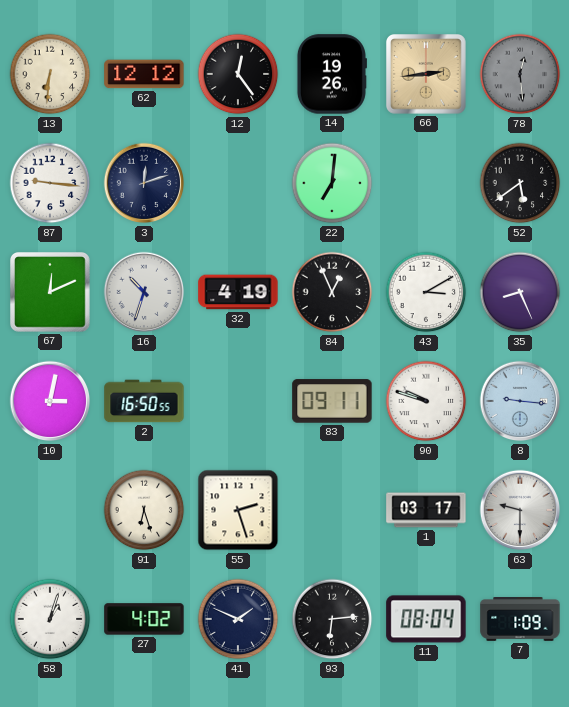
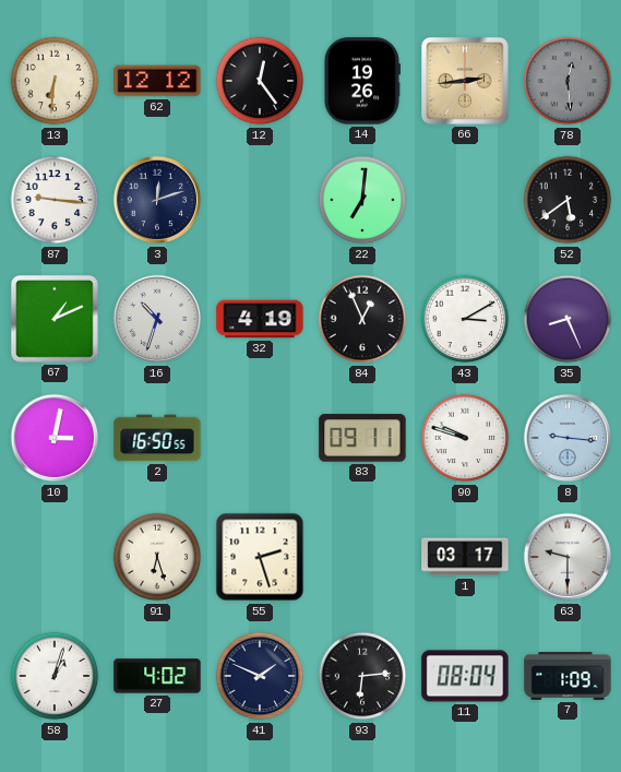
67: 12:11 -> 1:11 (55, 319)
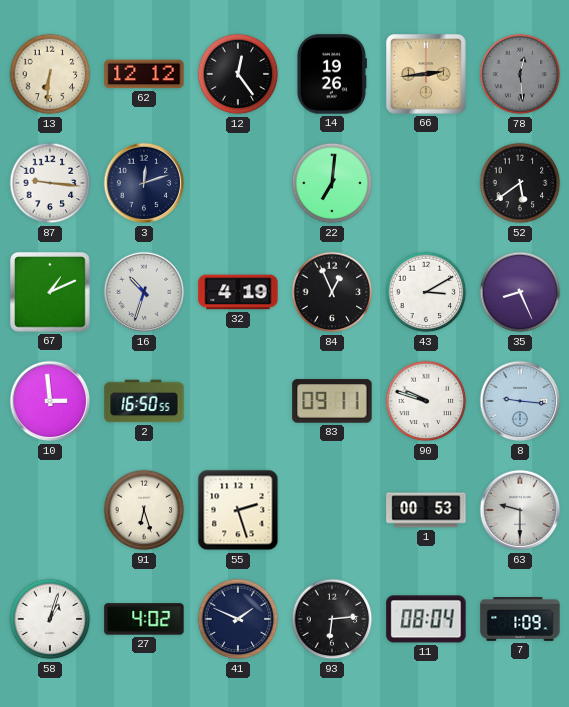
10: 3:02 -> 2:59 (50, 401)
1: 03:17 -> 00:53 (426, 510)
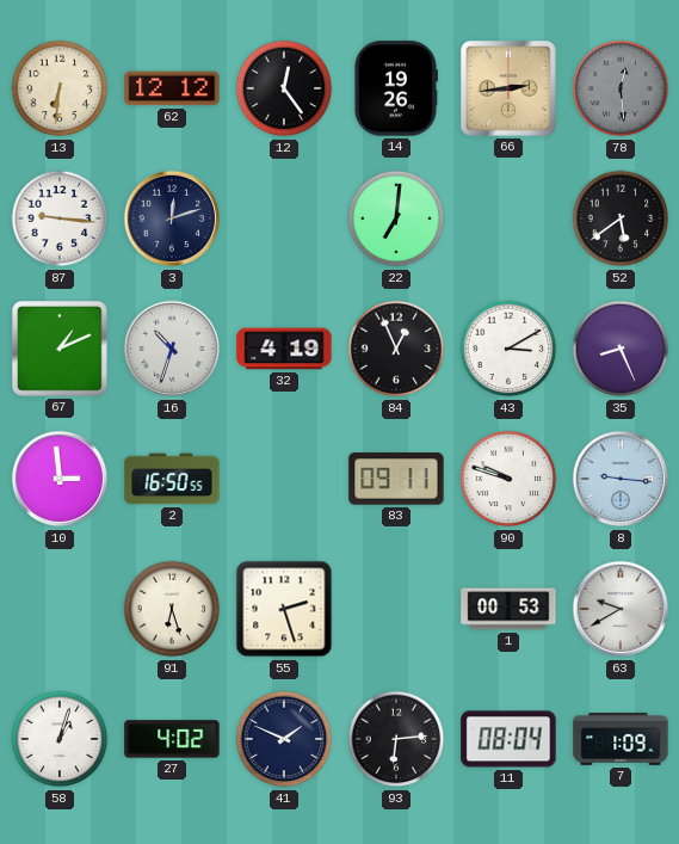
63: 9:30 -> 9:40 (621, 609)
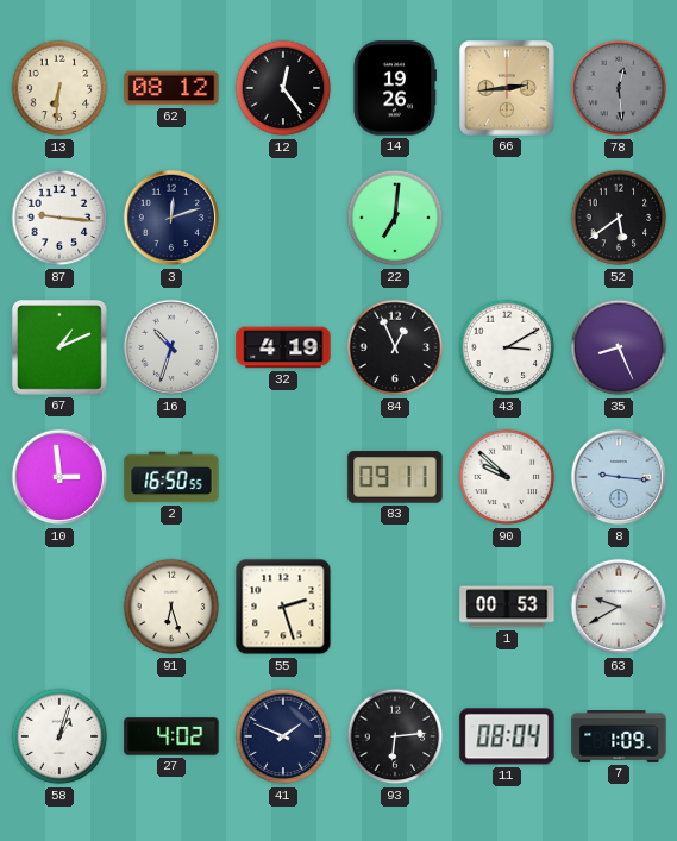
62: 12:12 -> 08:12 (171, 88)
90: 9:48 -> 9:52 (507, 477)
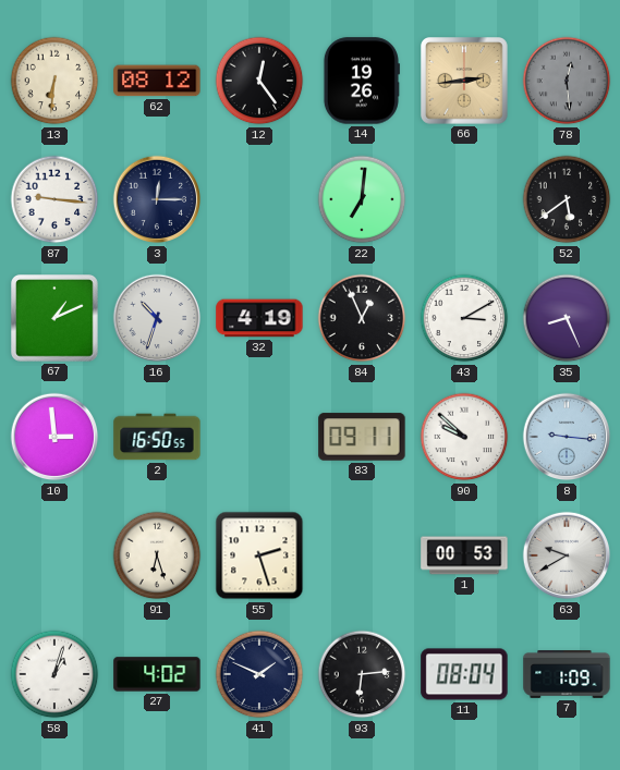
3: 12:12 -> 12:15 (157, 199)
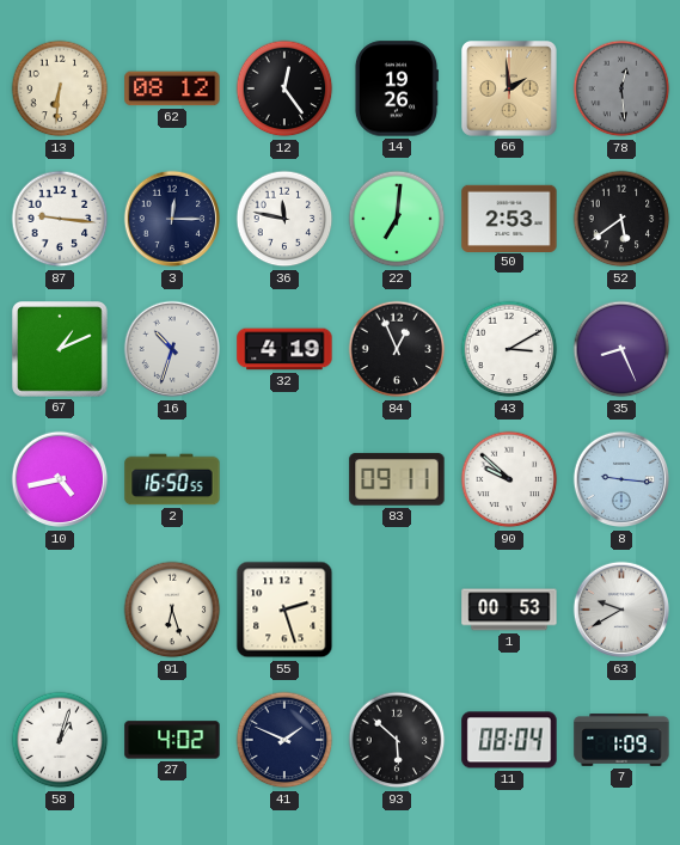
66: 2:44 -> 1:59 (509, 88)
36: none -> 11:47 (284, 219)
50: none -> 2:53 (509, 218)
10: 2:59 -> 4:43 (60, 479)
93: 6:14 -> 5:52 (397, 740)
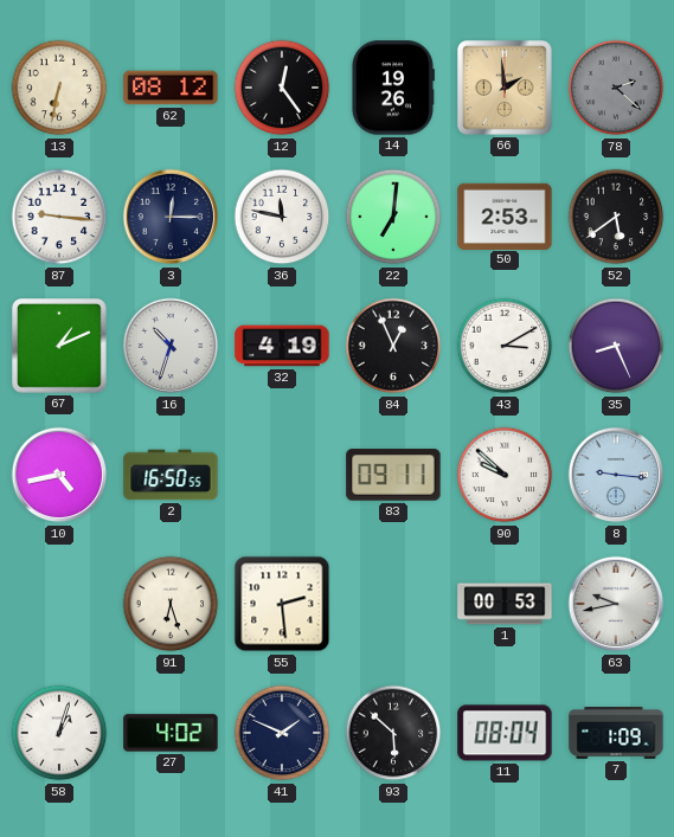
13: 6:31 -> 6:32 (59, 88)
78: 12:29 -> 2:22 (616, 88)
55: 2:27 -> 2:29 (282, 604)
63: 9:40 -> 9:43 (616, 604)
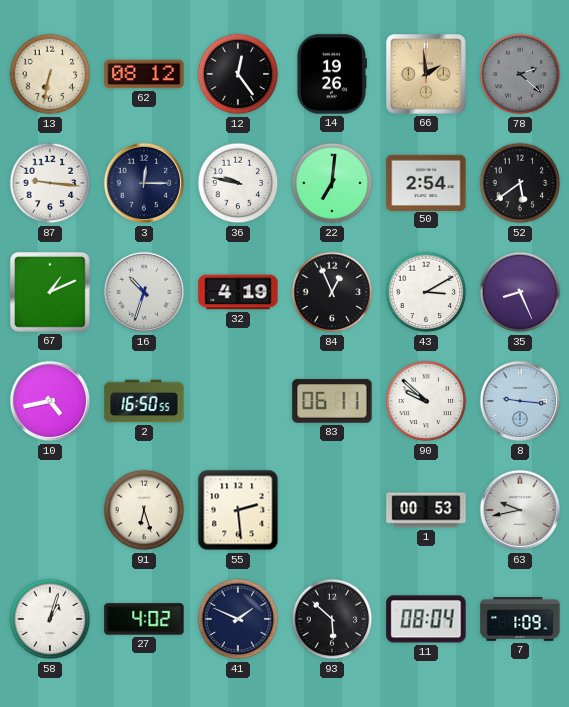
36: 11:47 -> 9:47 (238, 183)
50: 2:53 -> 2:54 (426, 182)
83: 09:11 -> 06:11 (332, 401)
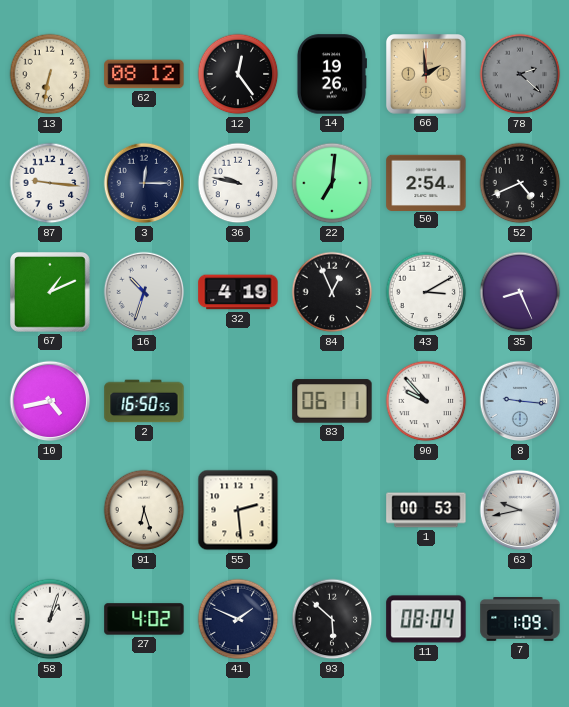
52: 5:39 -> 4:41 (520, 183)
90: 9:52 -> 9:53 (426, 401)
